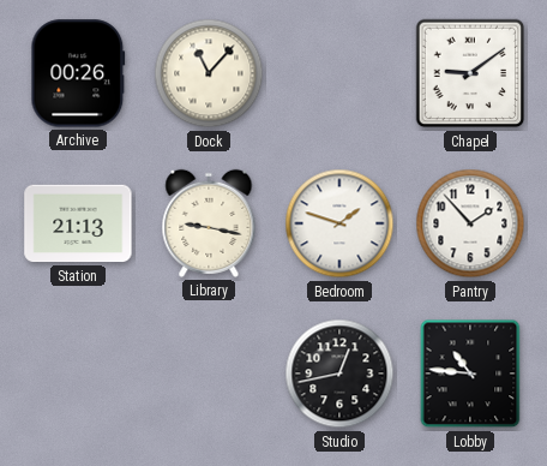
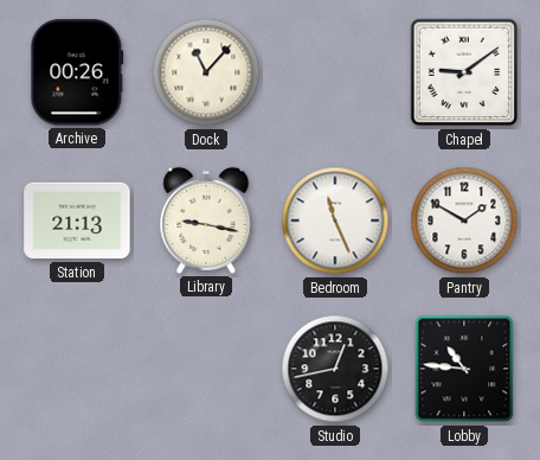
Bedroom: 1:48 -> 11:26 (335, 221)
Pantry: 1:53 -> 1:50 (464, 221)
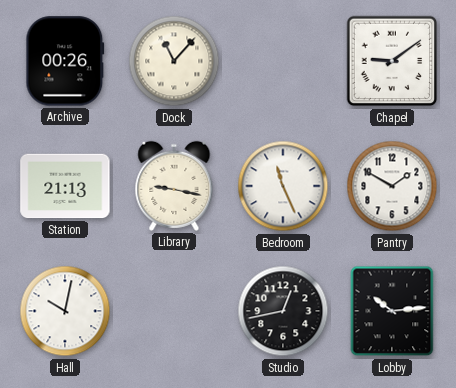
Hall: none -> 10:02 (65, 311)
Lobby: 10:46 -> 10:14 (392, 311)
